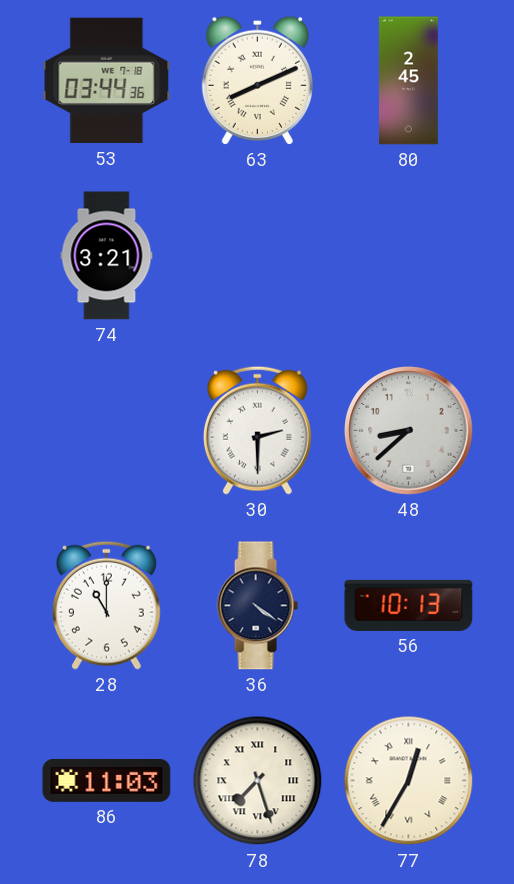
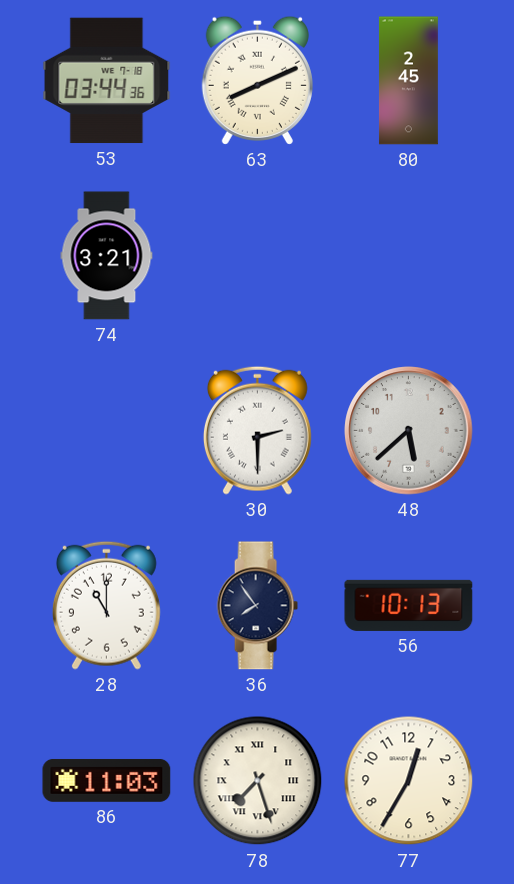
48: 8:38 -> 5:38 (409, 431)
36: 4:21 -> 7:54 (257, 606)
77 numerals: Roman -> Arabic (409, 781)
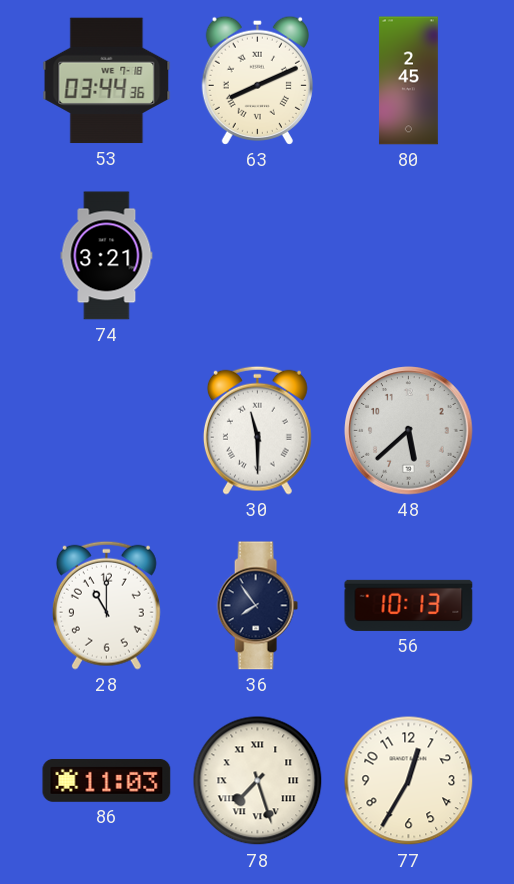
30: 2:30 -> 11:30 (257, 430)
